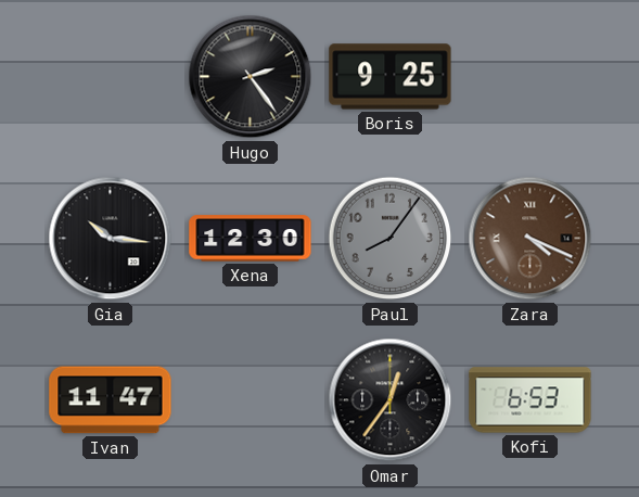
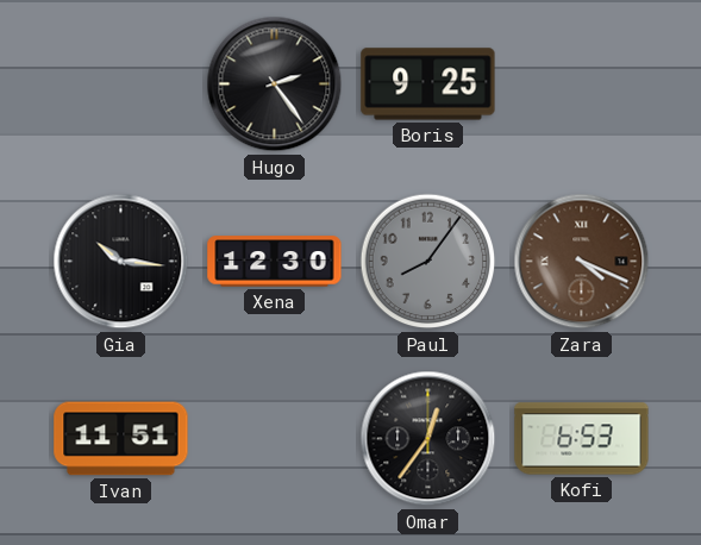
Ivan: 11:47 -> 11:51 (121, 439)
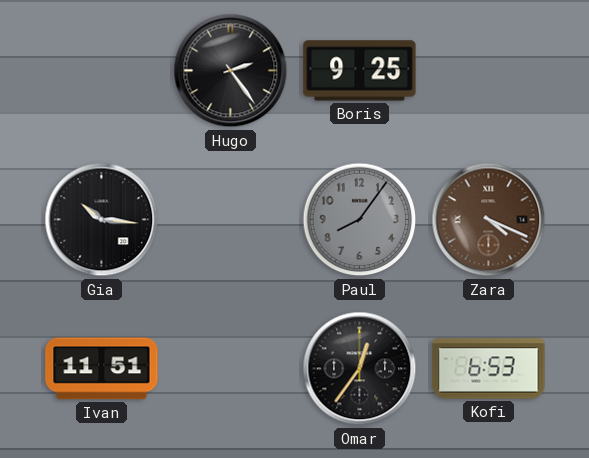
Xena: 12:30 -> none (275, 262)
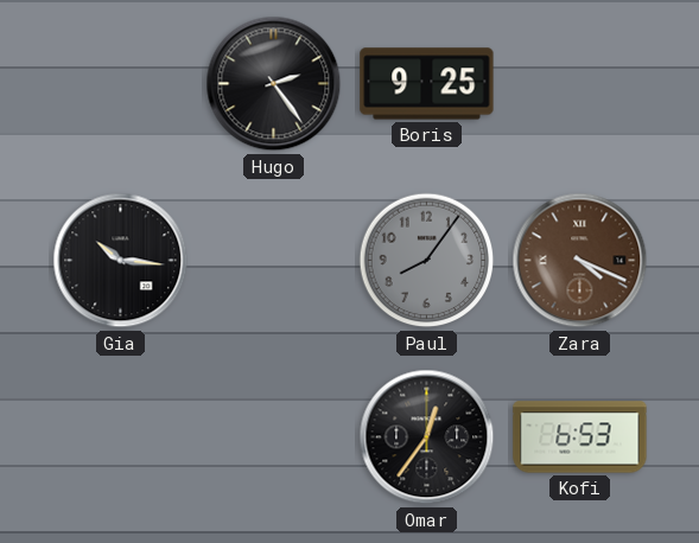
Ivan: 11:51 -> none (102, 369)
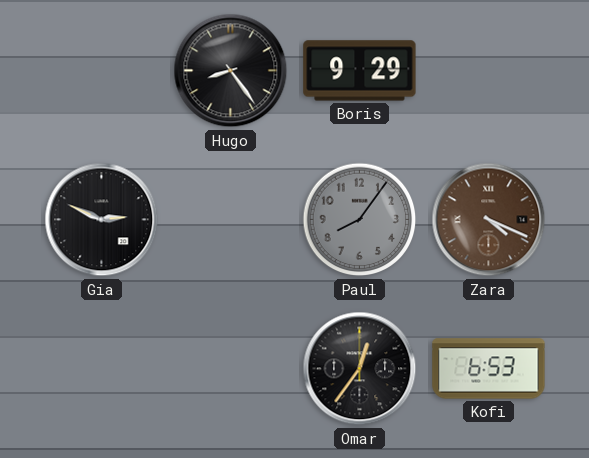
Hugo: 2:24 -> 8:24 (231, 71)
Boris: 9:25 -> 9:29 (360, 71)
Gia: 10:16 -> 2:49 (102, 220)
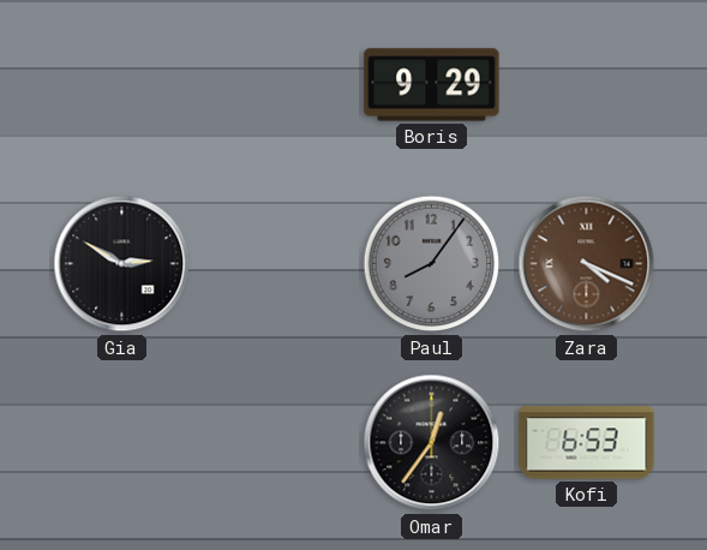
Hugo: 8:24 -> none (231, 71)
Gia: 2:49 -> 2:50 (122, 264)
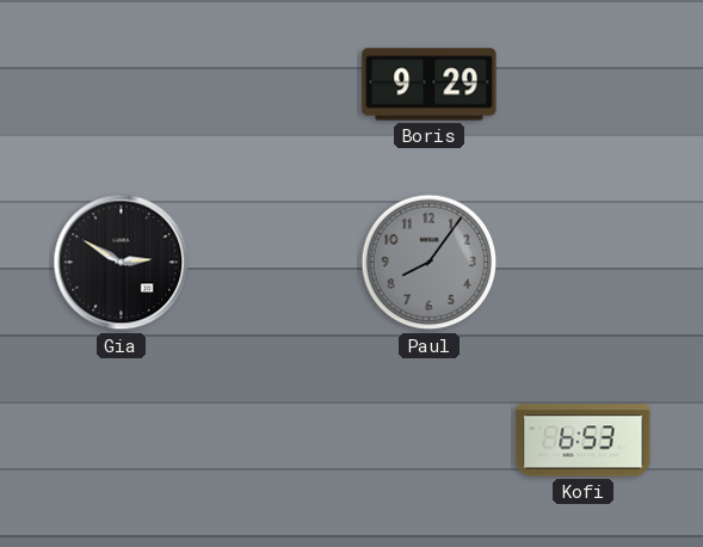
Zara: 4:19 -> none (587, 264)
Omar: 12:36 -> none (432, 443)
